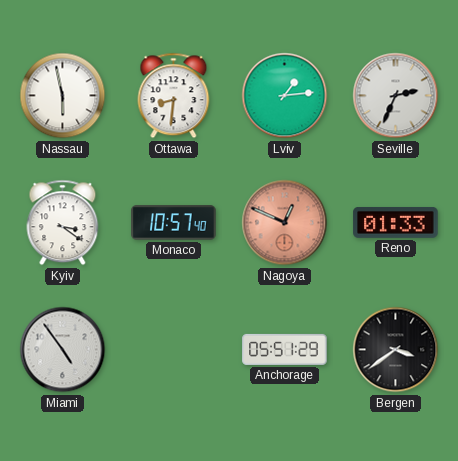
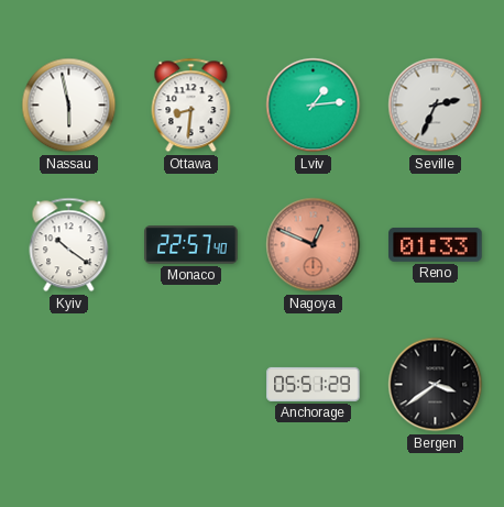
Kyiv: 3:21 -> 10:21 (69, 245)
Monaco: 10:57 -> 22:57 (191, 245)
Miami: 4:54 -> none (63, 350)
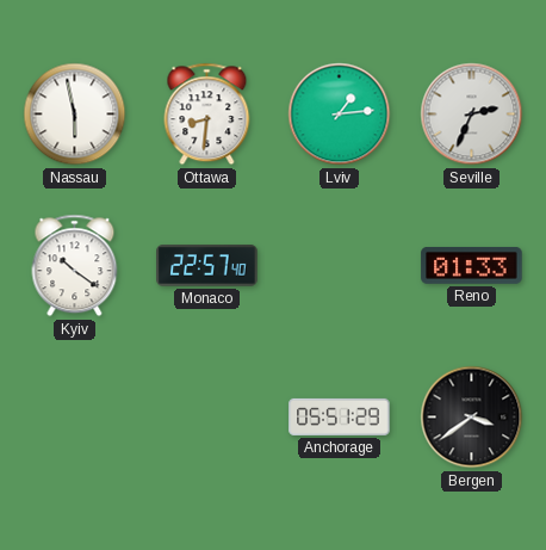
Nagoya: 12:49 -> none (314, 245)
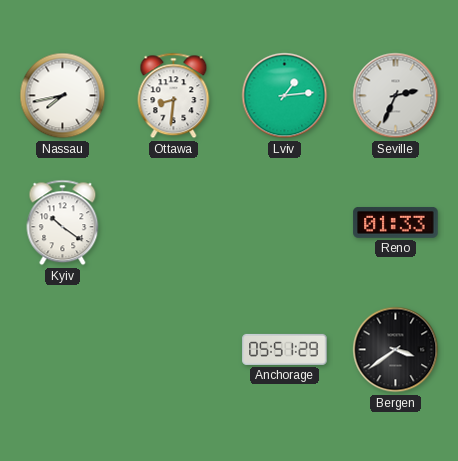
Nassau: 5:58 -> 7:43 (63, 96)
Monaco: 22:57 -> none (207, 266)
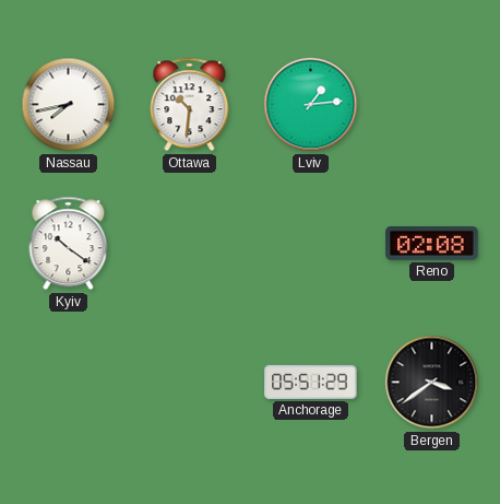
Ottawa: 8:31 -> 10:31 (190, 105)
Seville: 2:34 -> none (396, 96)
Reno: 01:33 -> 02:08 (432, 244)
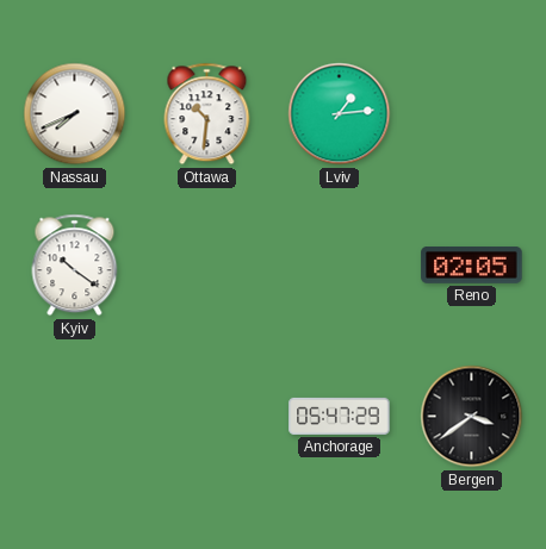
Nassau: 7:43 -> 7:41 (75, 114)
Reno: 02:08 -> 02:05 (472, 266)
Anchorage: 05:51 -> 05:47 (340, 416)
